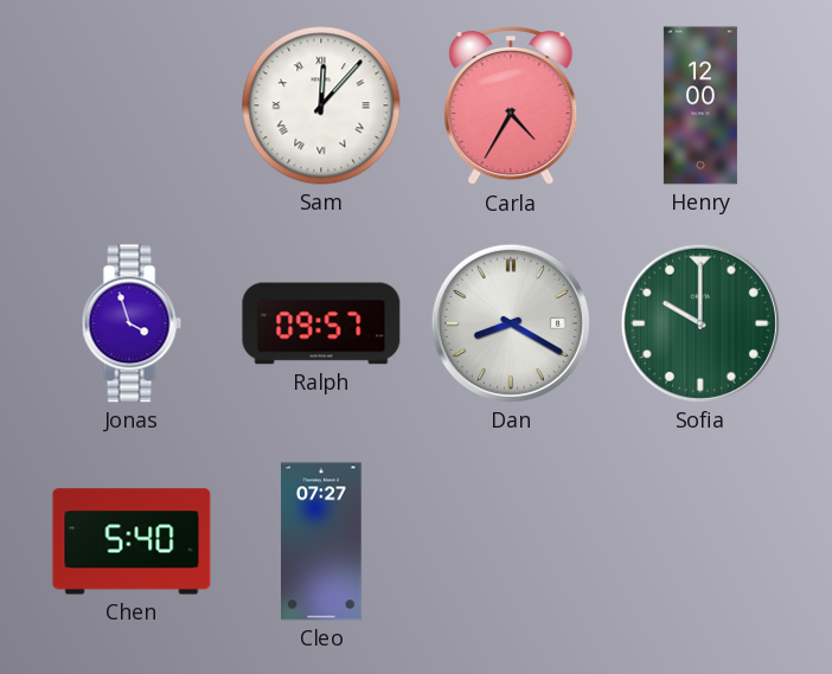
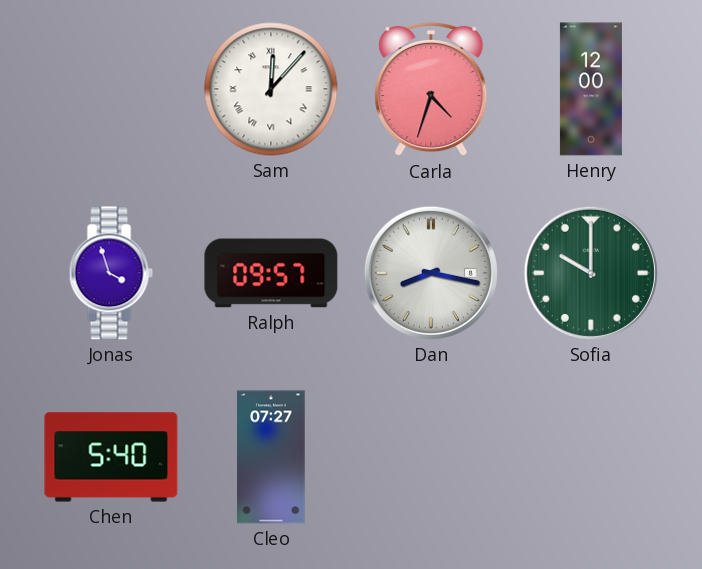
Carla: 4:35 -> 4:33 (431, 89)
Dan: 8:20 -> 8:17 (431, 273)
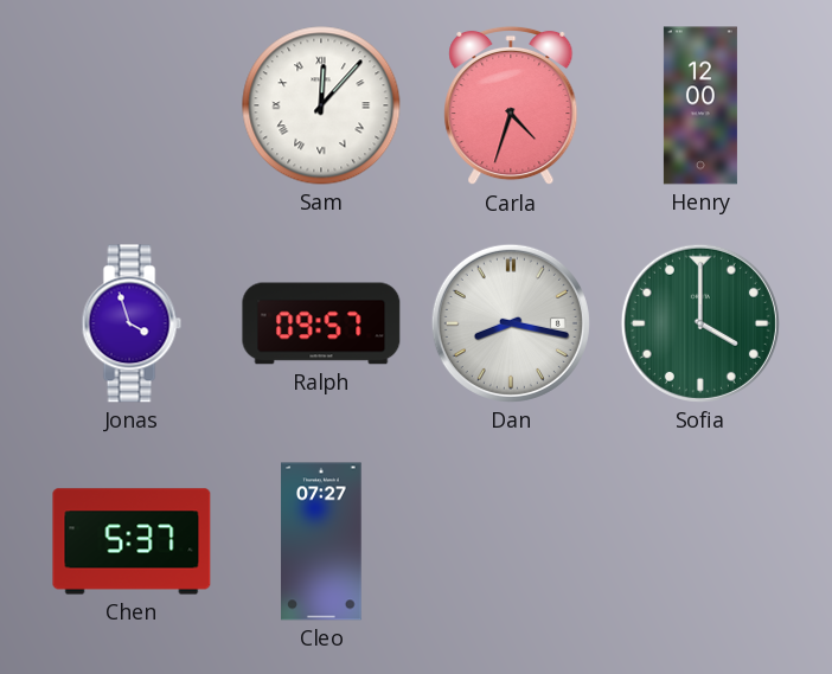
Sofia: 10:00 -> 4:00 (700, 323)
Chen: 5:40 -> 5:37 (132, 541)
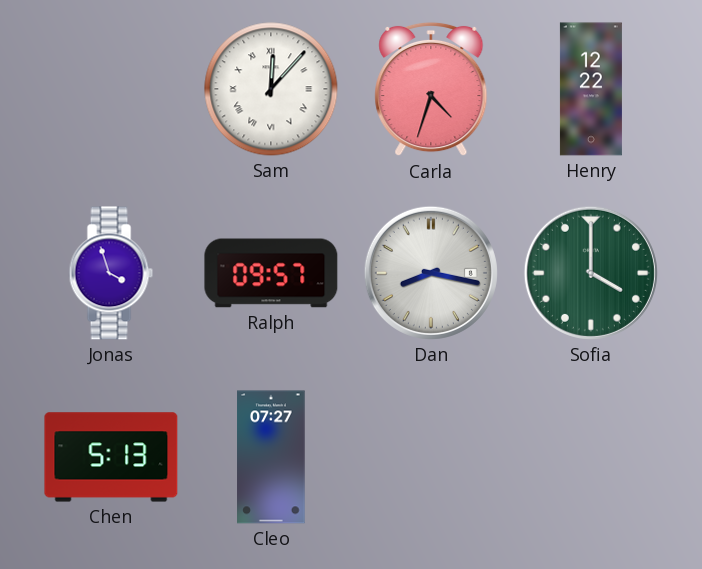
Henry: 12:00 -> 12:22 (591, 89)
Chen: 5:37 -> 5:13 (111, 457)
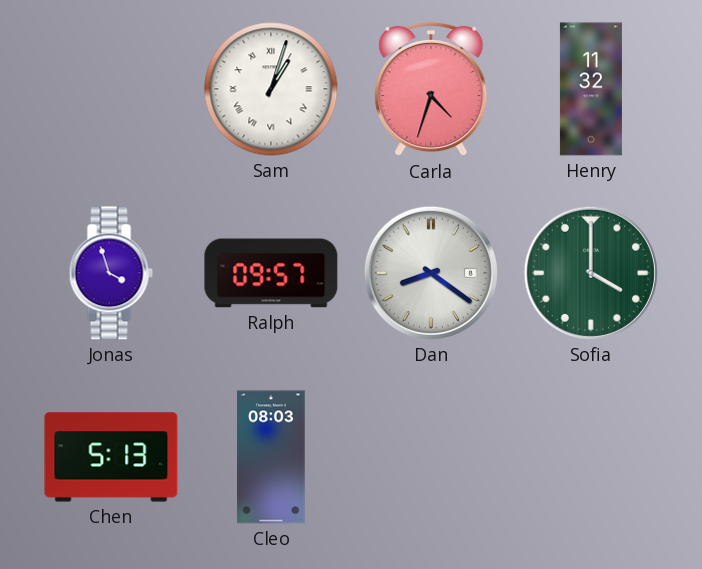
Sam: 12:07 -> 1:03 (271, 89)
Henry: 12:22 -> 11:32 (591, 89)
Dan: 8:17 -> 8:21 (431, 273)
Cleo: 07:27 -> 08:03 (271, 457)
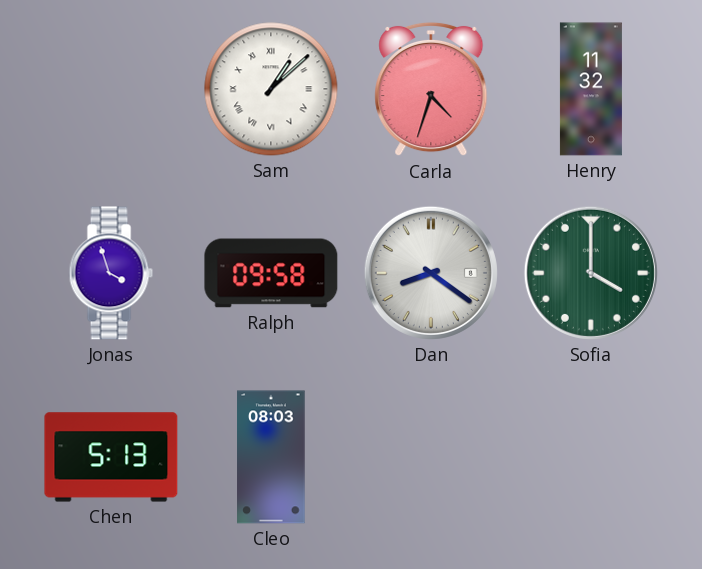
Sam: 1:03 -> 1:08 (271, 89)
Ralph: 09:57 -> 09:58 (271, 273)
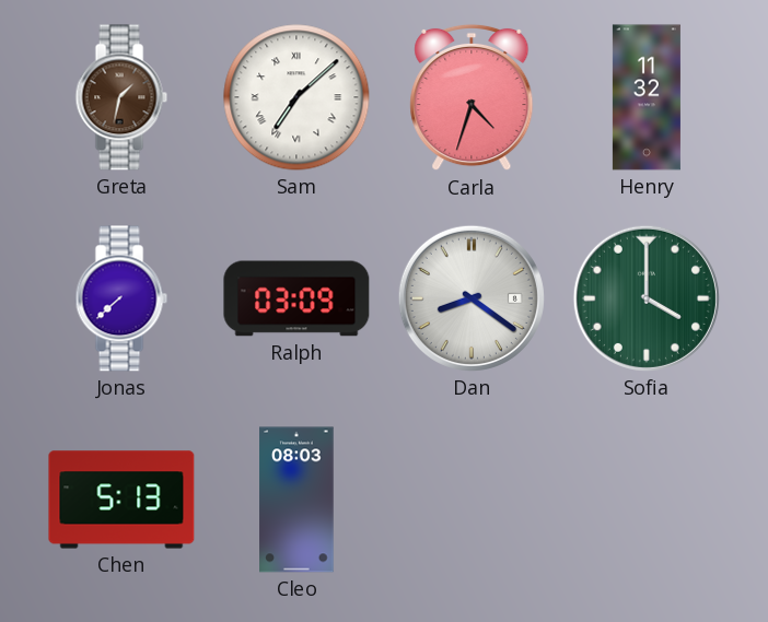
Greta: none -> 1:32 (121, 97)
Sam: 1:08 -> 7:08 (296, 97)
Jonas: 3:57 -> 7:38 (121, 298)
Ralph: 09:58 -> 03:09 (296, 298)
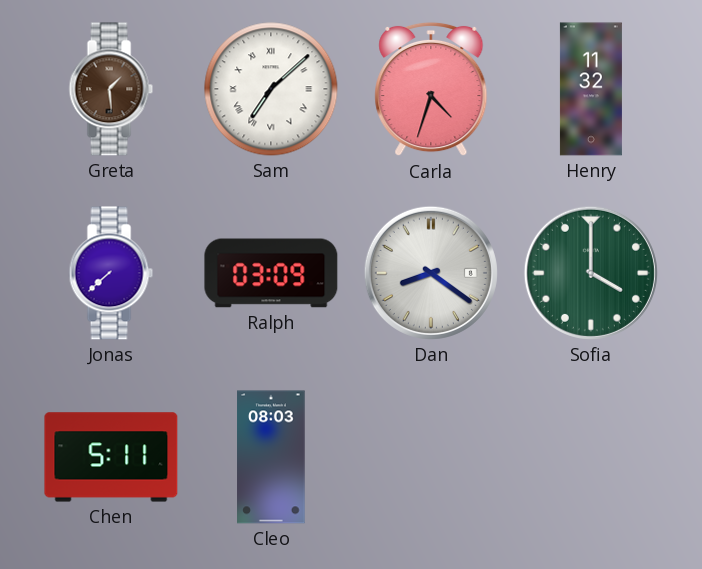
Greta: 1:32 -> 1:29 (111, 89)
Chen: 5:13 -> 5:11 (111, 457)
